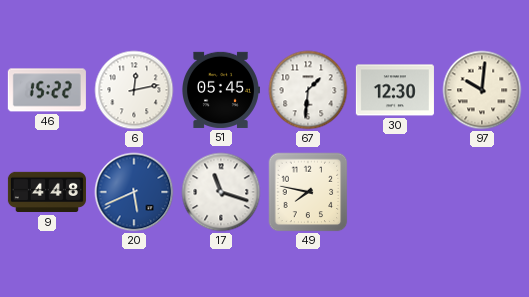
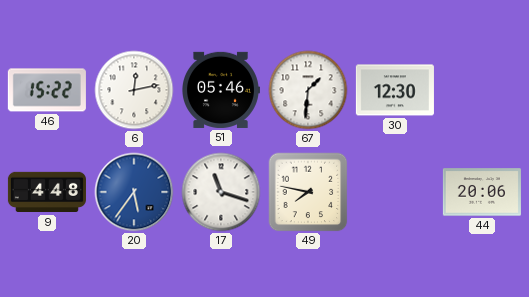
51: 05:45 -> 05:46 (221, 90)
97: 10:01 -> none (482, 90)
20: 5:41 -> 5:36 (134, 192)
44: none -> 20:06 (482, 192)
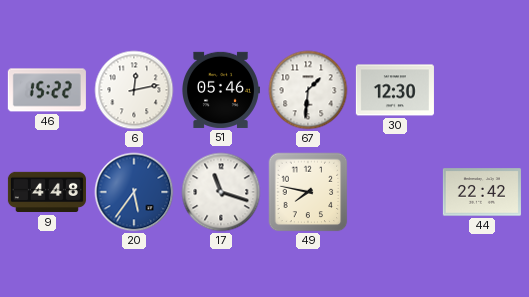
44: 20:06 -> 22:42 (482, 192)
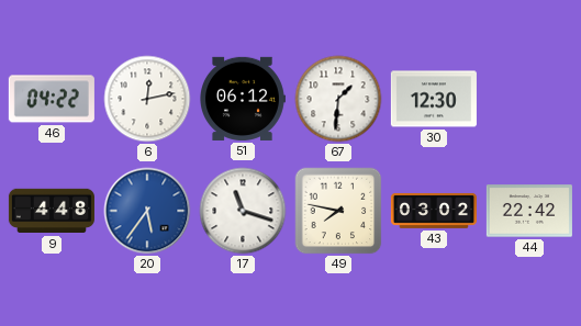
46: 15:22 -> 04:22 (52, 99)
51: 05:46 -> 06:12 (243, 99)
43: none -> 03:02 (434, 211)
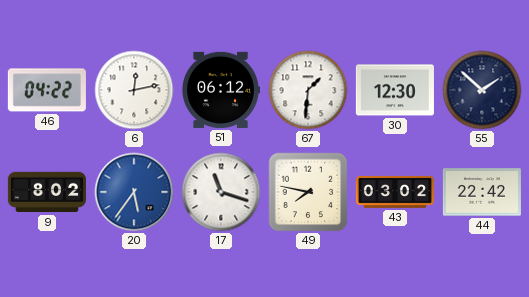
55: none -> 1:52 (482, 90)
9: 4:48 -> 8:02 (47, 192)
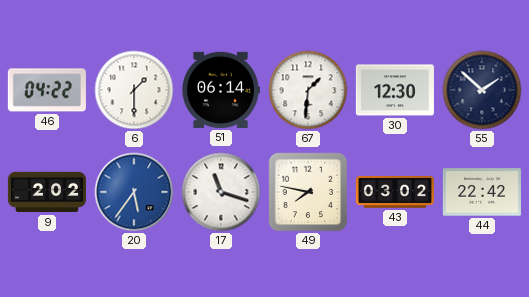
6: 12:13 -> 1:30 (134, 90)
51: 06:12 -> 06:14 (221, 90)
9: 8:02 -> 2:02 (47, 192)
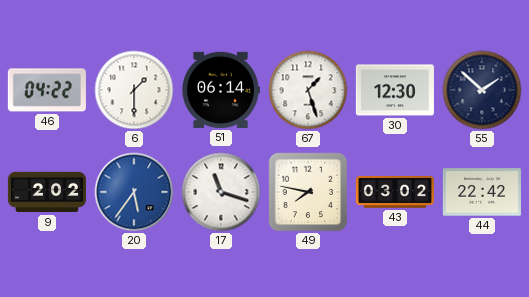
67: 1:31 -> 1:27 (308, 90)
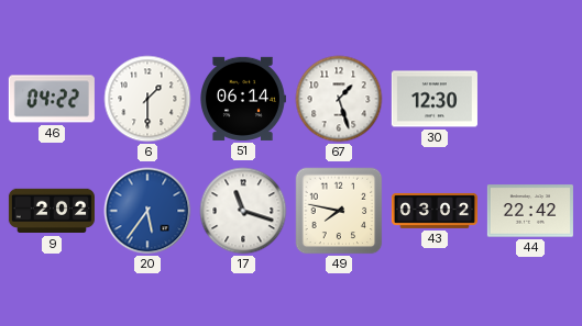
55: 1:52 -> none (482, 90)
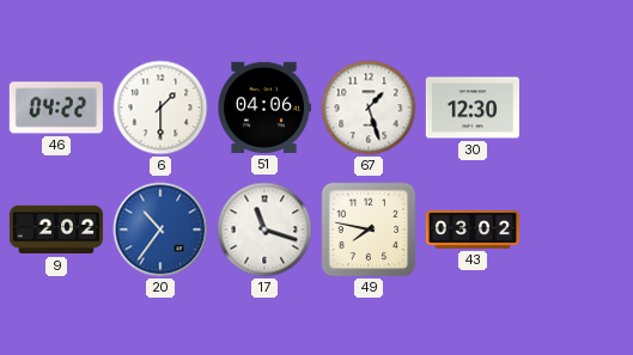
51: 06:14 -> 04:06 (264, 108)
20: 5:36 -> 10:36 (160, 229)
44: 22:42 -> none (530, 211)
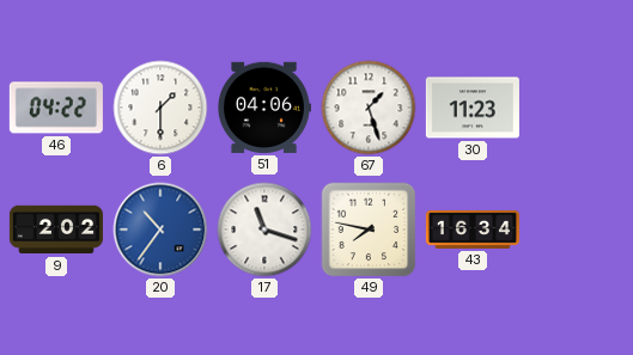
30: 12:30 -> 11:23 (473, 108)
43: 03:02 -> 16:34 (473, 229)
